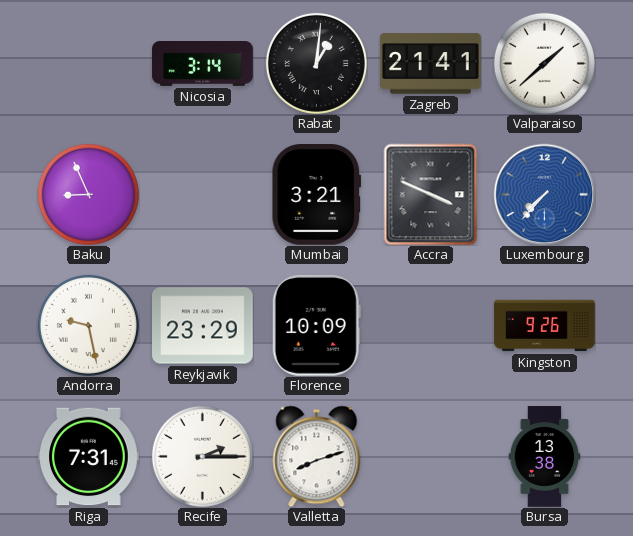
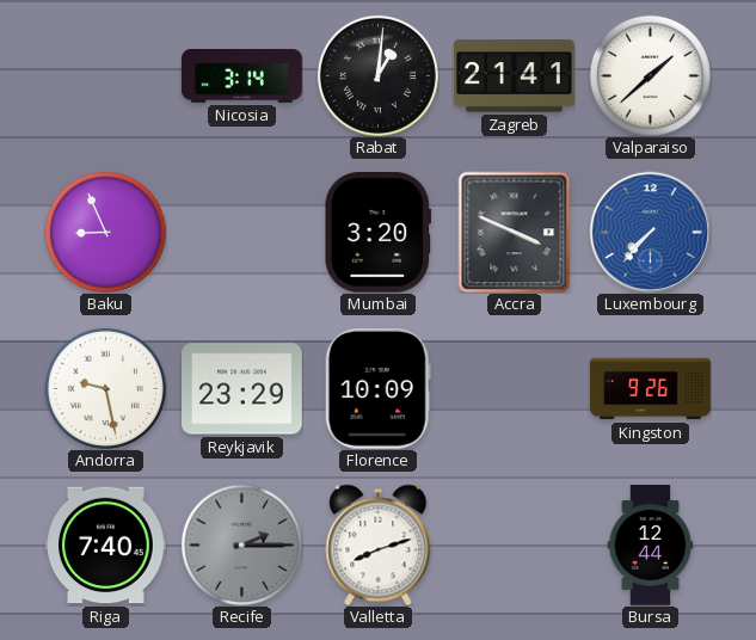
Mumbai: 3:21 -> 3:20 (379, 233)
Riga: 7:31 -> 7:40 (106, 546)
Recife dial: white -> grey (241, 544)
Bursa: 13:38 -> 12:44 (651, 546)
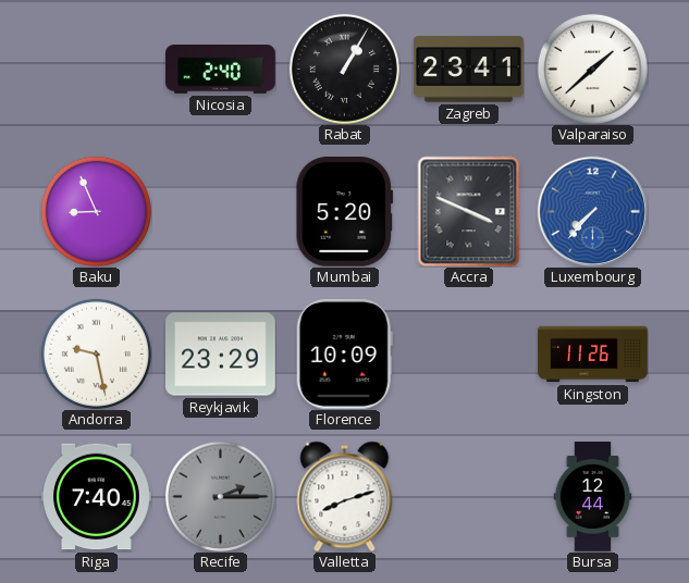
Nicosia: 3:14 -> 2:40 (221, 70)
Rabat: 1:01 -> 1:05 (344, 69)
Zagreb: 21:41 -> 23:41 (469, 70)
Mumbai: 3:20 -> 5:20 (345, 212)
Kingston: 9:26 -> 11:26 (593, 355)
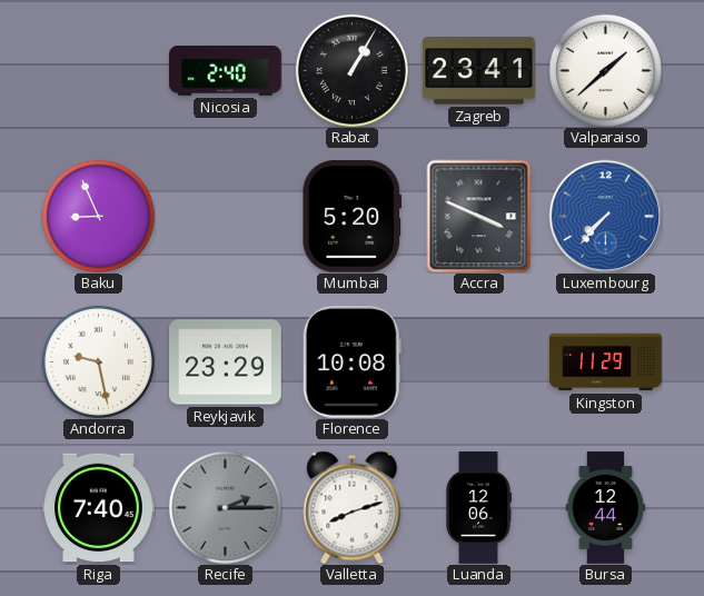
Florence: 10:09 -> 10:08 (351, 362)
Kingston: 11:26 -> 11:29 (606, 362)
Luanda: none -> 12:06 (478, 508)
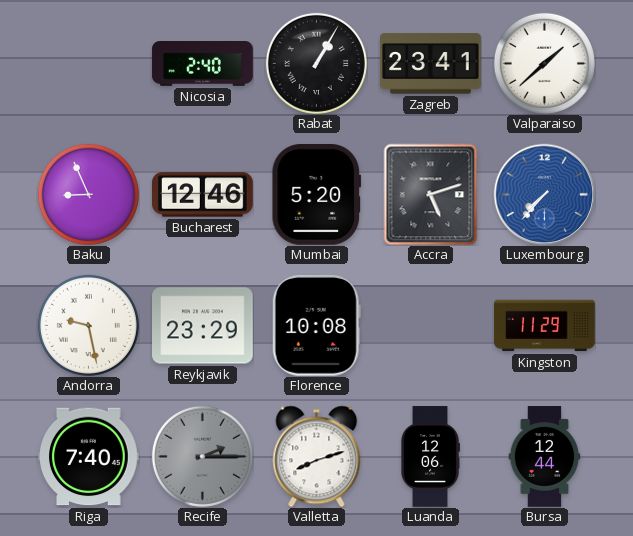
Bucharest: none -> 12:46 (203, 195)
Accra: 3:49 -> 5:12 (431, 194)
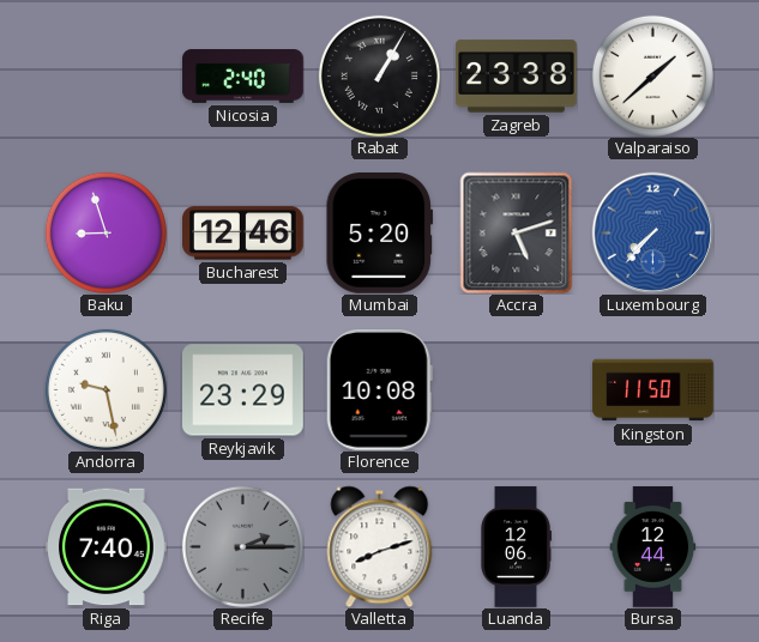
Zagreb: 23:41 -> 23:38 (517, 77)
Baku: 8:56 -> 8:57 (106, 232)
Kingston: 11:29 -> 11:50 (653, 390)
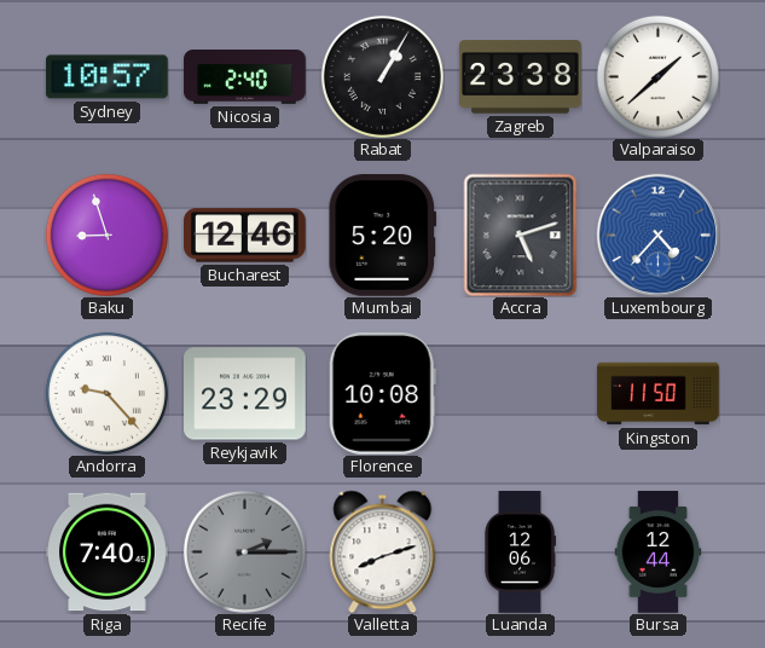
Sydney: none -> 10:57 (108, 77)
Luxembourg: 7:37 -> 4:37 (657, 235)
Andorra: 9:28 -> 9:23 (106, 393)
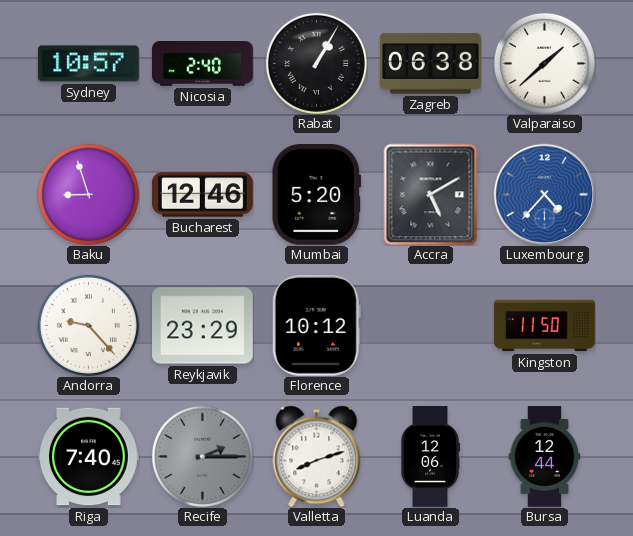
Zagreb: 23:38 -> 06:38 (431, 64)
Accra: 5:12 -> 5:10 (431, 194)
Florence: 10:08 -> 10:12 (316, 326)
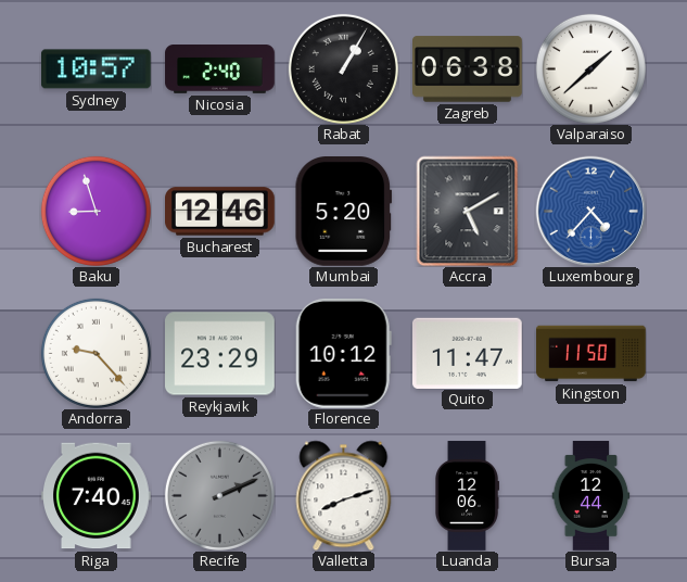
Quito: none -> 11:47 (468, 353)
Recife: 2:15 -> 2:11 (219, 495)
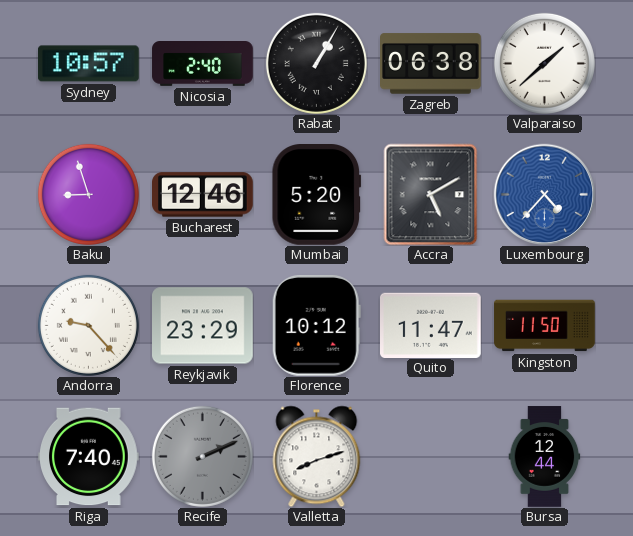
Luanda: 12:06 -> none (467, 496)
